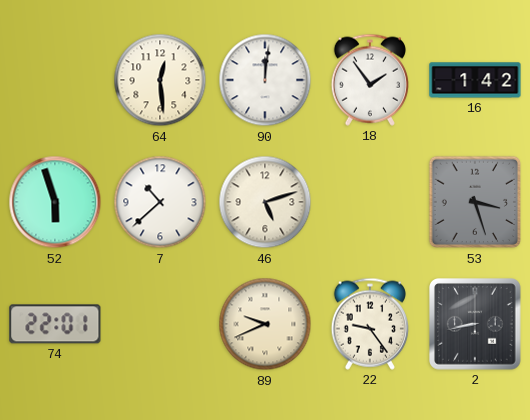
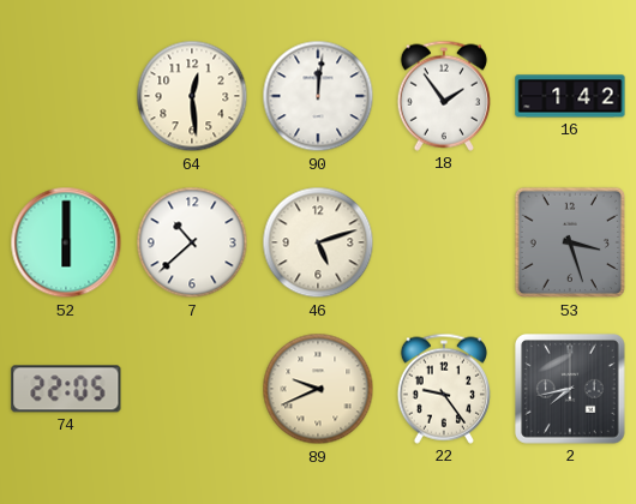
52: 5:57 -> 6:00 (66, 242)
74: 22:01 -> 22:05 (66, 389)
2: 8:43 -> 7:43 (571, 390)
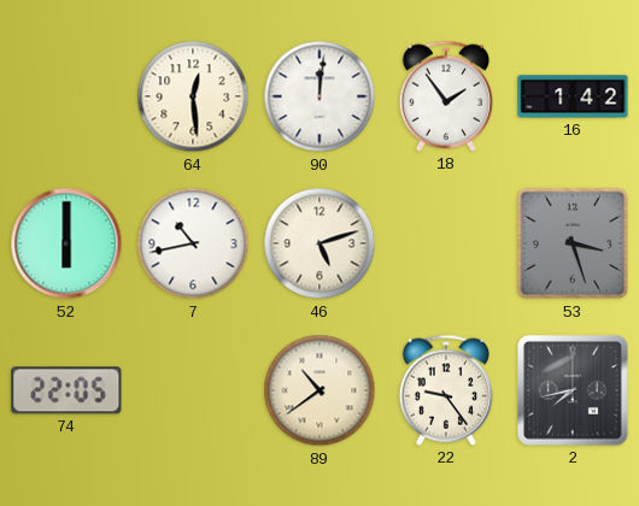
7: 10:38 -> 10:43 (193, 243)
89: 9:41 -> 10:39 (319, 390)
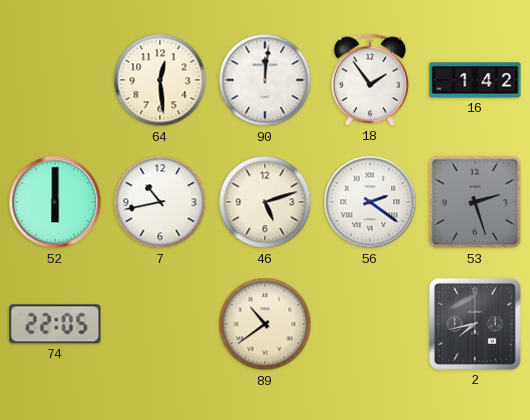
56: none -> 2:21 (370, 202)
53: 3:27 -> 2:27 (475, 202)
22: 9:24 -> none (446, 390)
